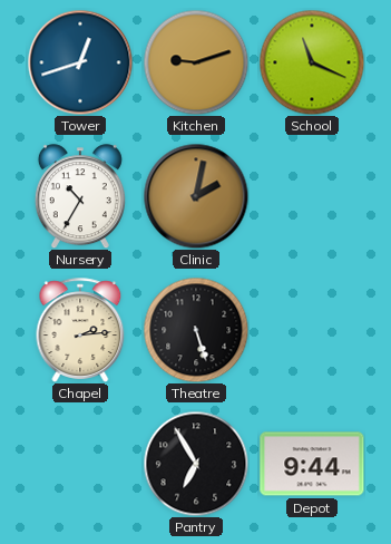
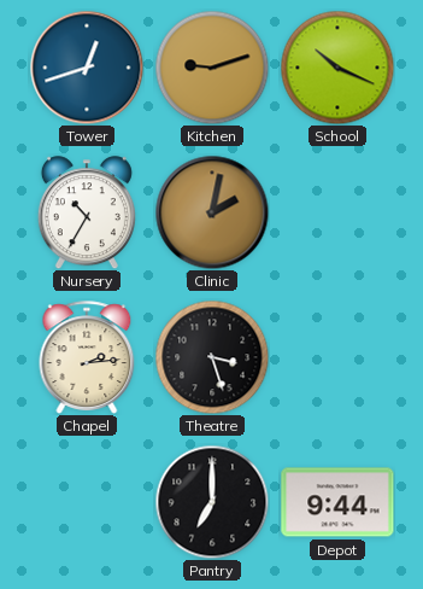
School: 11:19 -> 10:19 (337, 68)
Theatre: 5:27 -> 3:27 (212, 357)
Pantry: 6:55 -> 7:00 (212, 502)
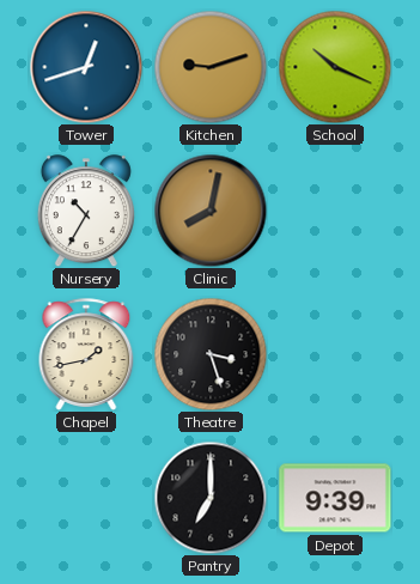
Clinic: 2:02 -> 8:02 (211, 211)
Chapel: 2:14 -> 1:43 (86, 354)
Depot: 9:44 -> 9:39 (335, 498)
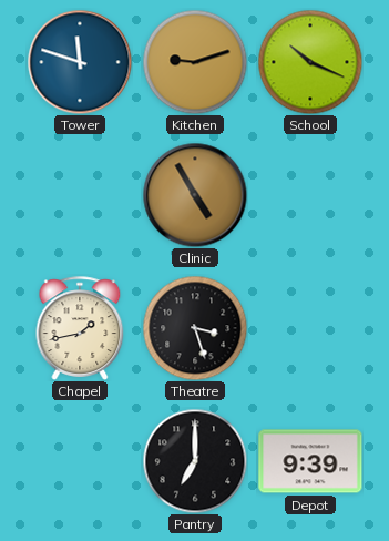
Tower: 12:42 -> 11:48 (80, 62)
Nursery: 10:35 -> none (86, 211)
Clinic: 8:02 -> 4:55 (195, 195)
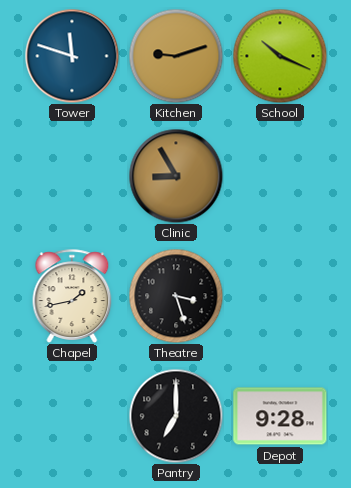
Clinic: 4:55 -> 8:55 (176, 176)
Depot: 9:39 -> 9:28 (280, 416)
